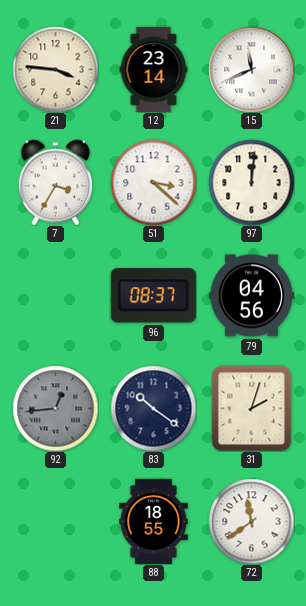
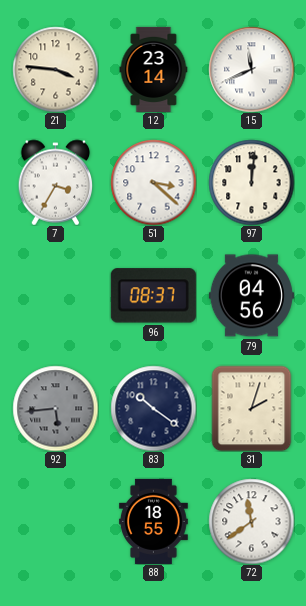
92: 12:44 -> 5:44 (55, 408)
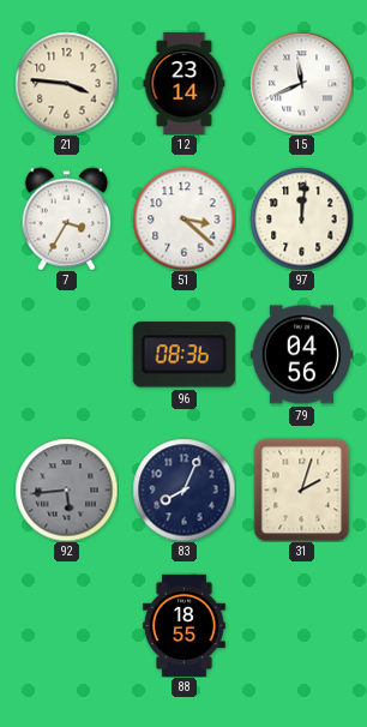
96: 08:37 -> 08:36 (183, 355)
83: 10:21 -> 8:04 (183, 489)
72: 11:39 -> none (251, 521)
